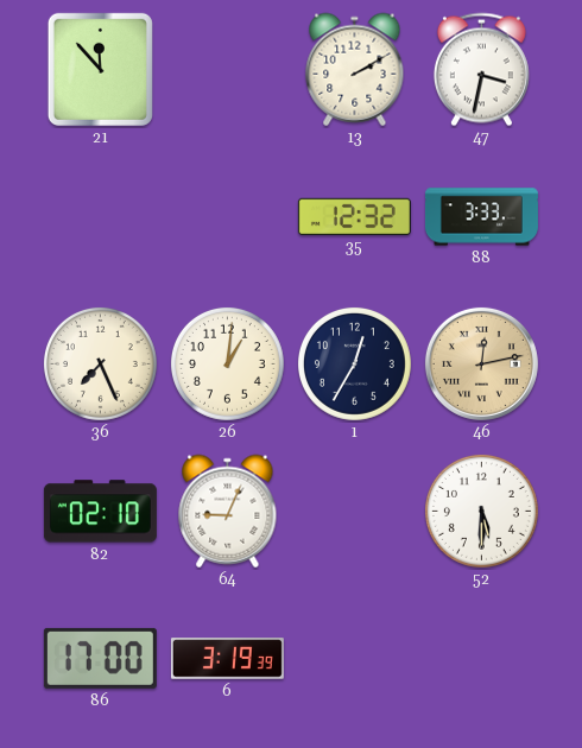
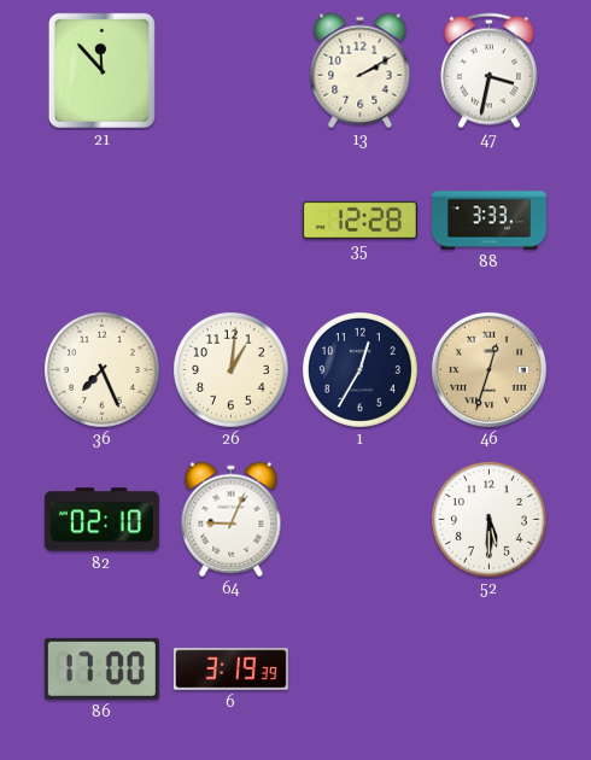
35: 12:32 -> 12:28 (359, 220)
46: 12:13 -> 12:33 (488, 369)
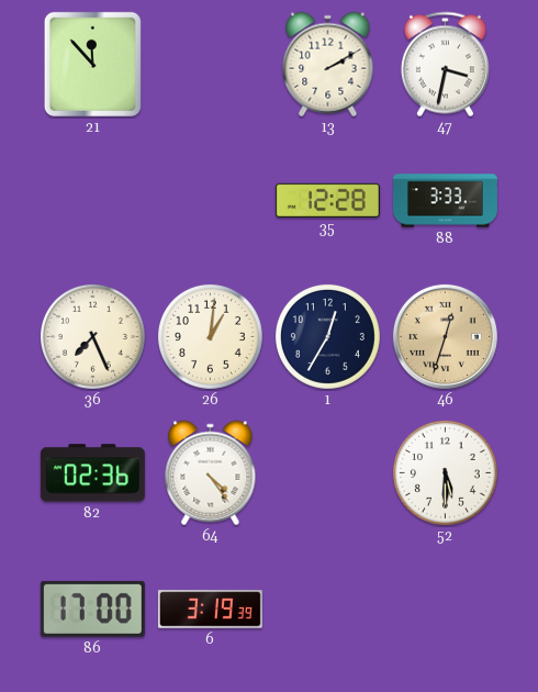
82: 02:10 -> 02:36 (92, 473)
64: 9:04 -> 4:24 (211, 473)
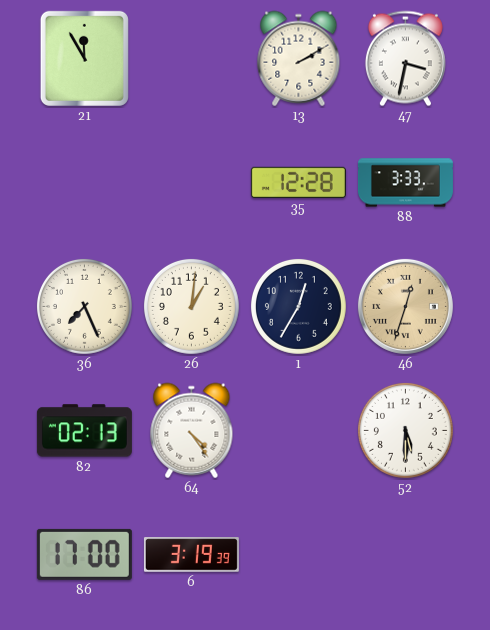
21: 11:53 -> 11:55 (84, 58)
82: 02:36 -> 02:13 (84, 431)
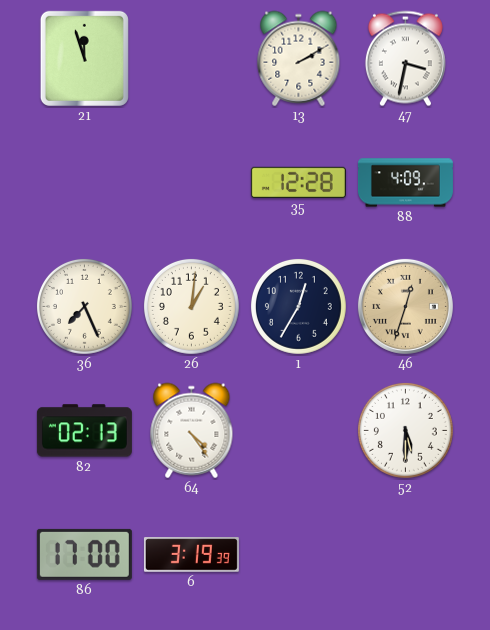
21: 11:55 -> 11:57 (84, 58)
88: 3:33 -> 4:09 (405, 183)
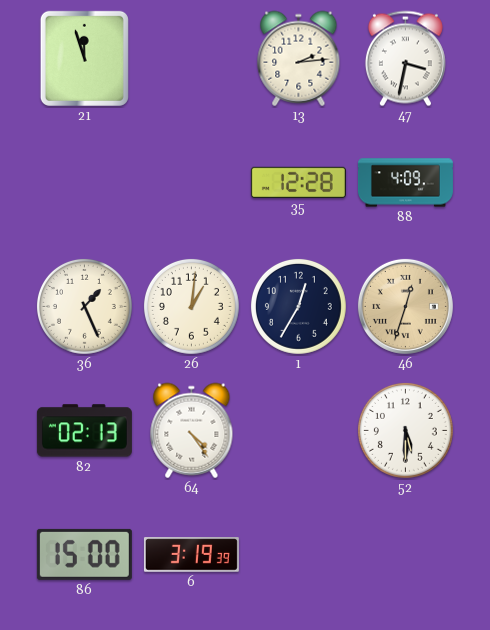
13: 2:10 -> 2:14 (299, 59)
36: 7:26 -> 1:26 (84, 306)
86: 17:00 -> 15:00 (84, 554)
